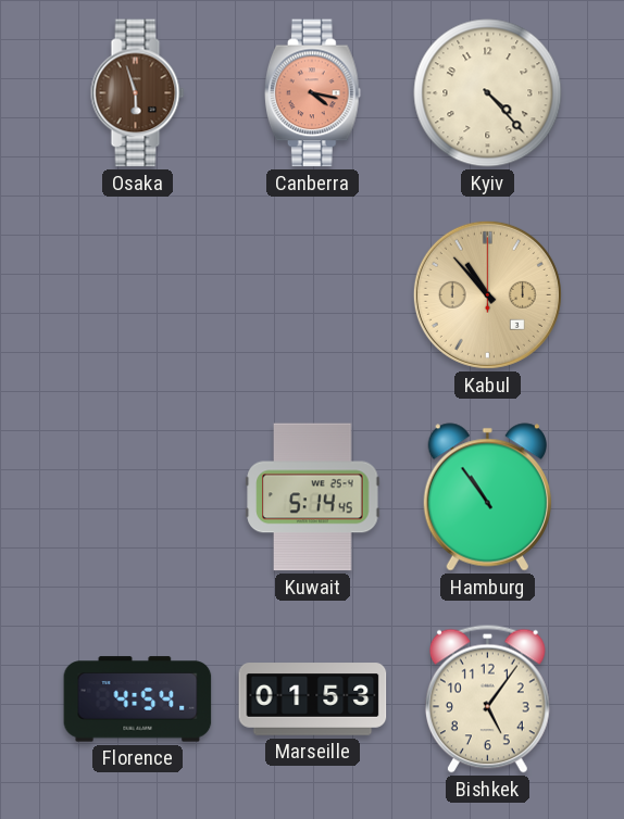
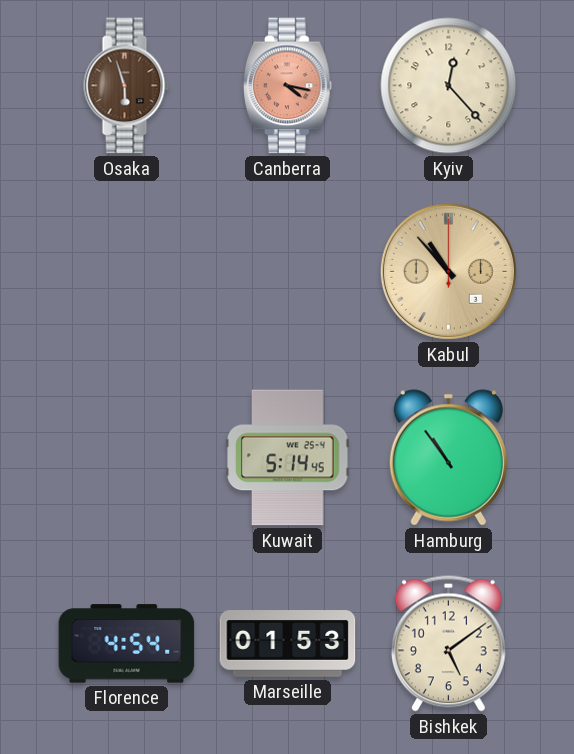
Kyiv: 4:23 -> 12:23 (449, 86)
Bishkek: 5:06 -> 5:09 (448, 643)
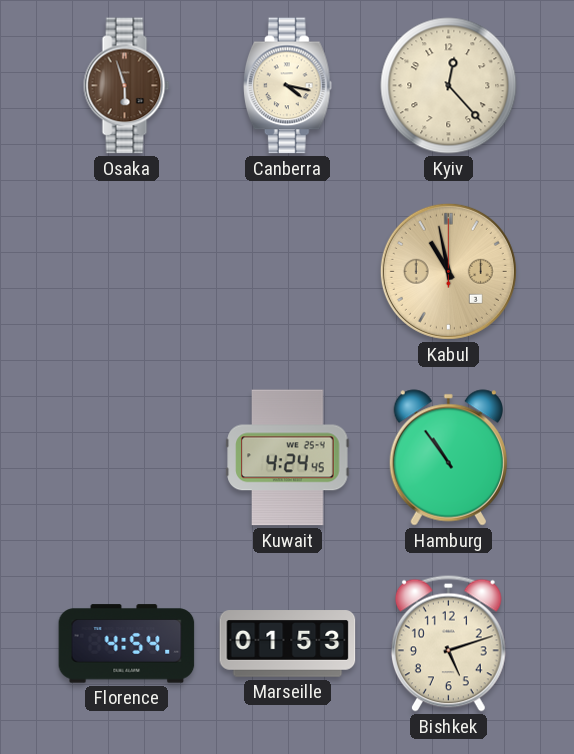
Canberra dial: salmon -> cream (288, 86)
Kabul: 10:53 -> 10:58 (448, 271)
Kuwait: 5:14 -> 4:24 (288, 458)
Bishkek: 5:09 -> 5:12 (448, 643)
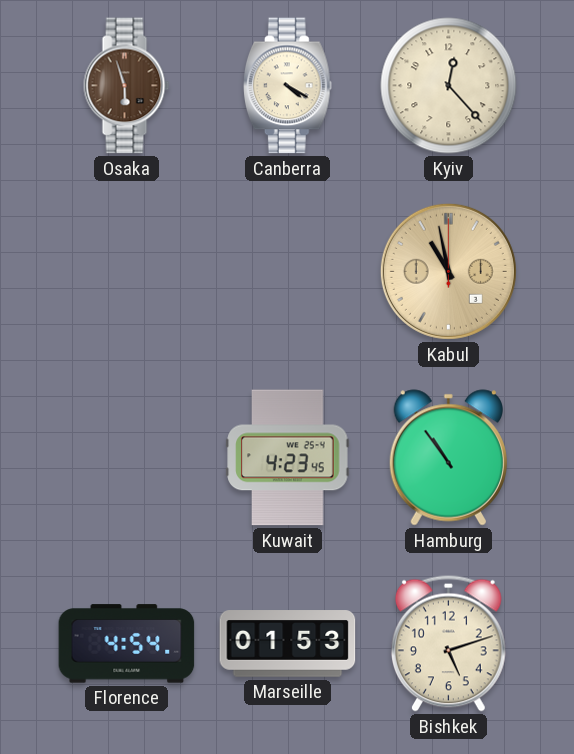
Canberra: 4:17 -> 4:20 (288, 86)
Kuwait: 4:24 -> 4:23 (288, 458)
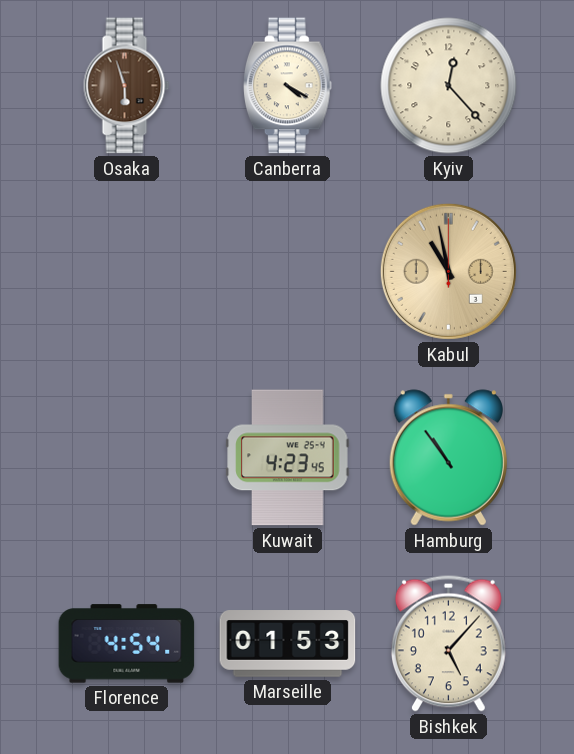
Bishkek: 5:12 -> 5:07 (448, 643)
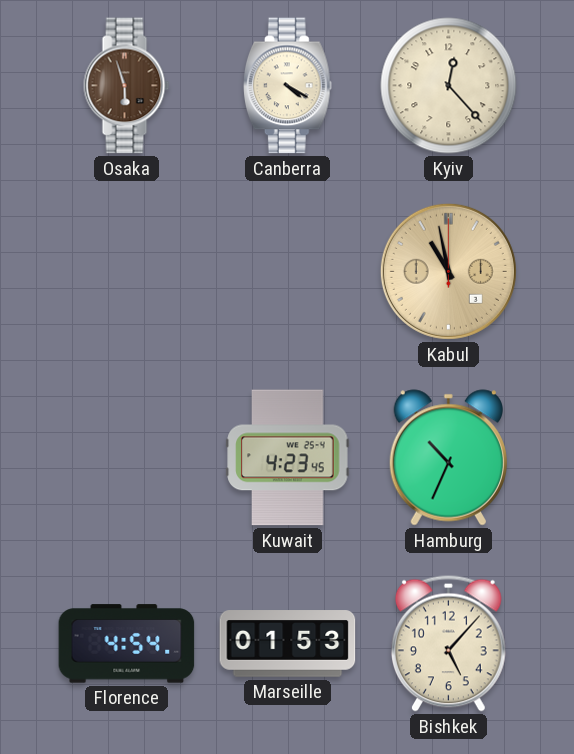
Hamburg: 10:54 -> 10:34 (448, 458)
